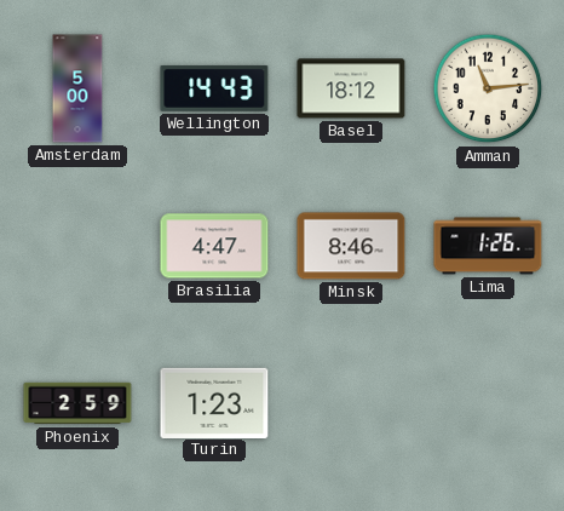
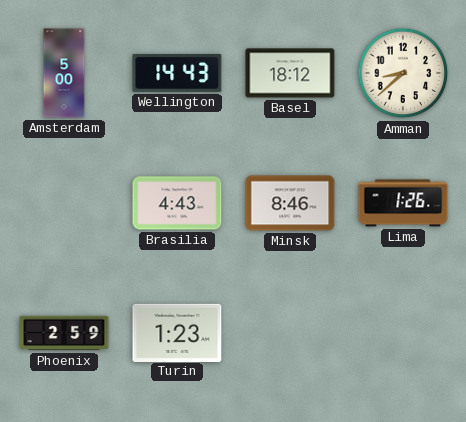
Amman: 11:14 -> 8:38 (403, 73)
Brasilia: 4:47 -> 4:43 (177, 203)
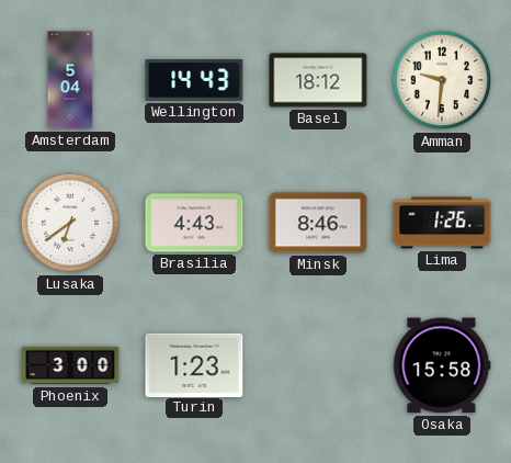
Amsterdam: 5:00 -> 5:04 (70, 80)
Amman: 8:38 -> 9:31 (442, 80)
Lusaka: none -> 6:39 (70, 223)
Phoenix: 2:59 -> 3:00 (70, 365)
Osaka: none -> 15:58 (442, 365)
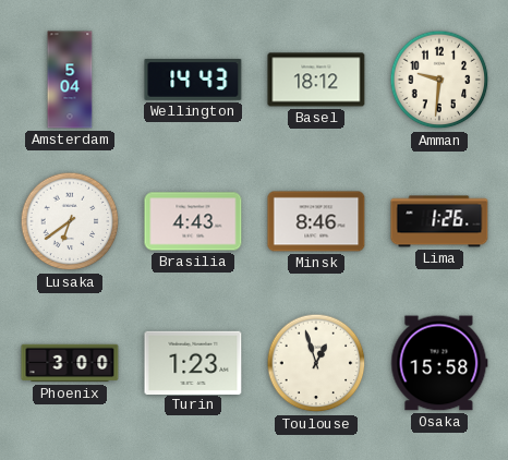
Toulouse: none -> 12:57 (316, 363)
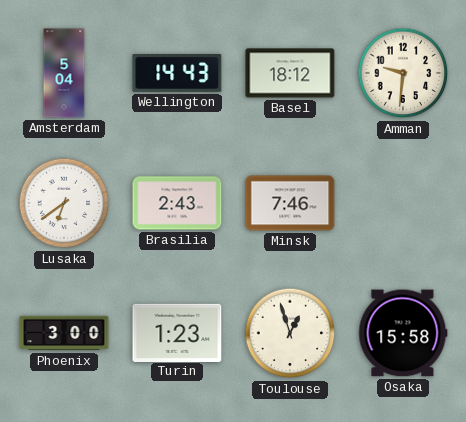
Brasilia: 4:43 -> 2:43 (177, 203)
Minsk: 8:46 -> 7:46 (290, 203)
Lima: 1:26 -> none (439, 221)
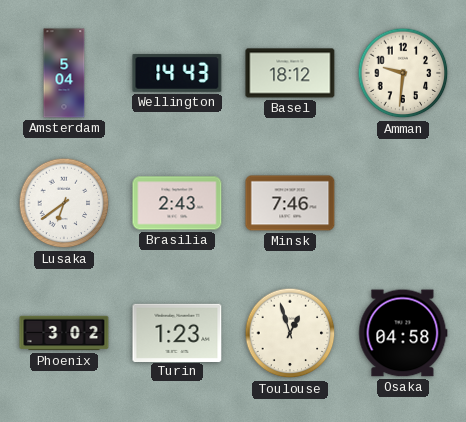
Phoenix: 3:00 -> 3:02 (64, 333)
Osaka: 15:58 -> 04:58 (403, 333)
